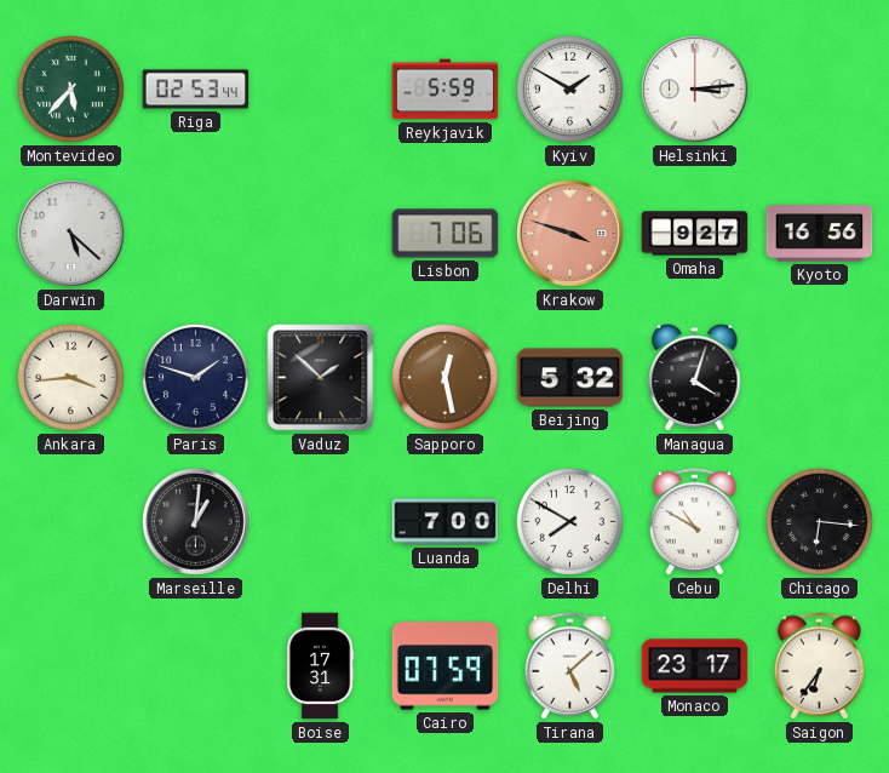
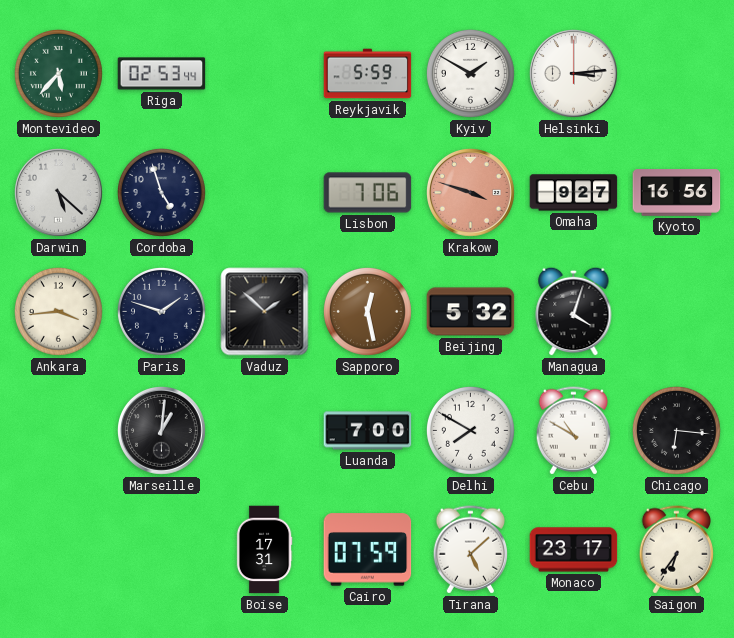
Cordoba: none -> 4:57 (161, 192)
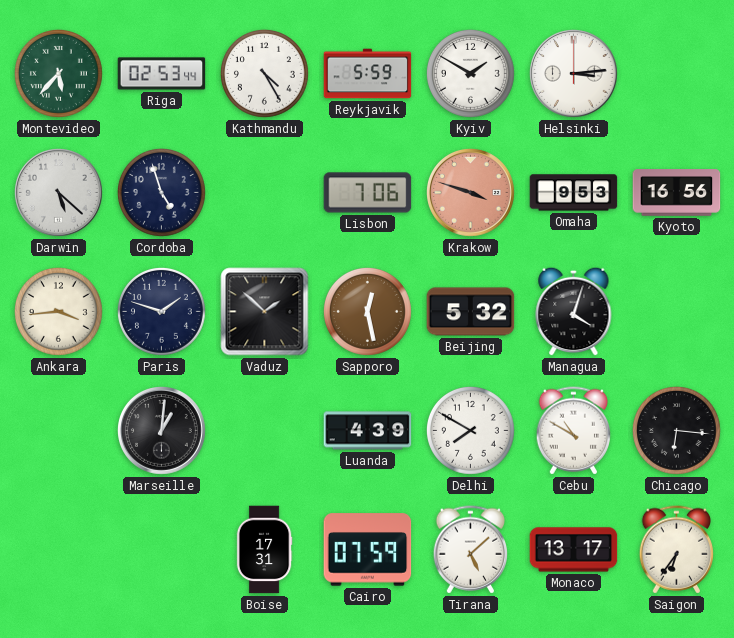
Kathmandu: none -> 4:25 (264, 73)
Omaha: 9:27 -> 9:53 (574, 193)
Luanda: 7:00 -> 4:39 (368, 431)
Monaco: 23:17 -> 13:17 (574, 550)
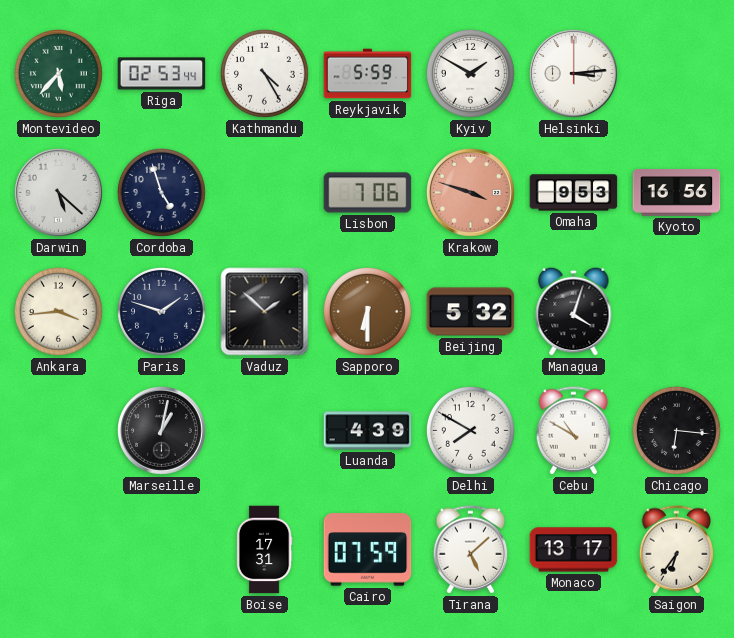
Sapporo: 12:28 -> 6:30 (367, 311)
Marseille: 1:01 -> 1:02 (162, 431)
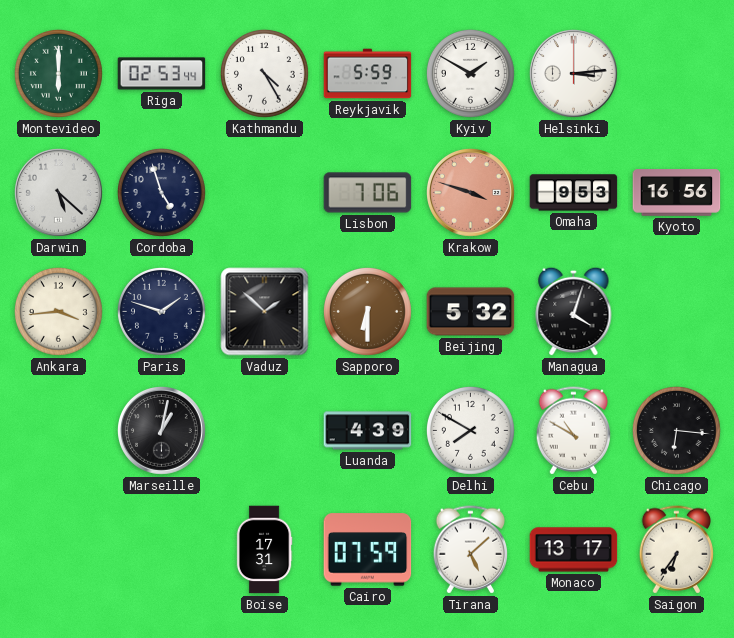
Montevideo: 5:37 -> 6:00 (58, 73)
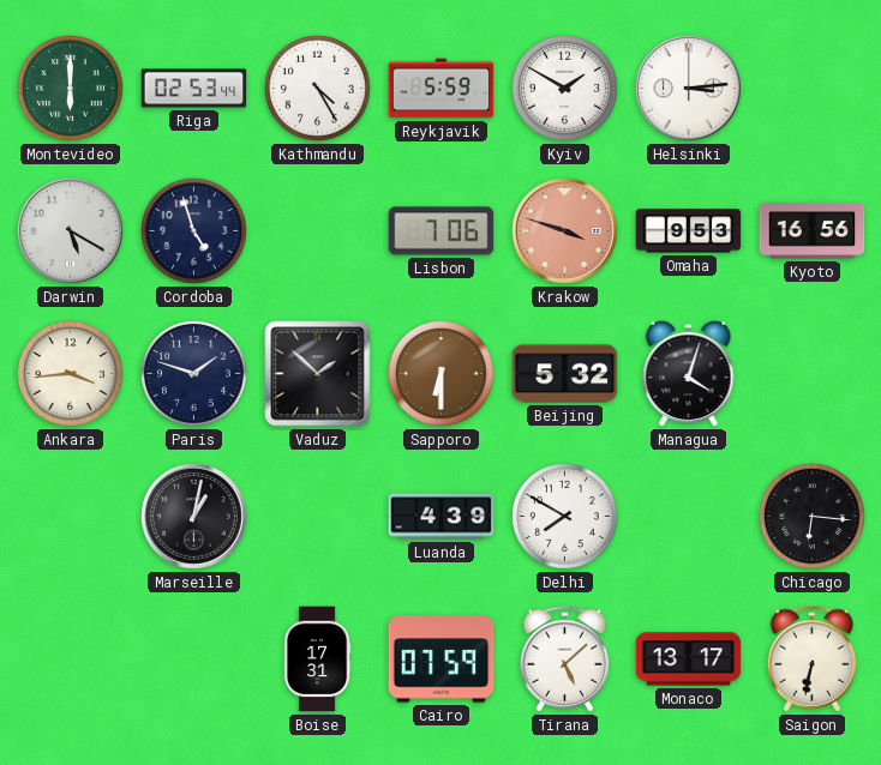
Darwin: 5:22 -> 5:20 (71, 231)
Cebu: 10:50 -> none (573, 431)
Saigon: 6:36 -> 6:32 (811, 659)
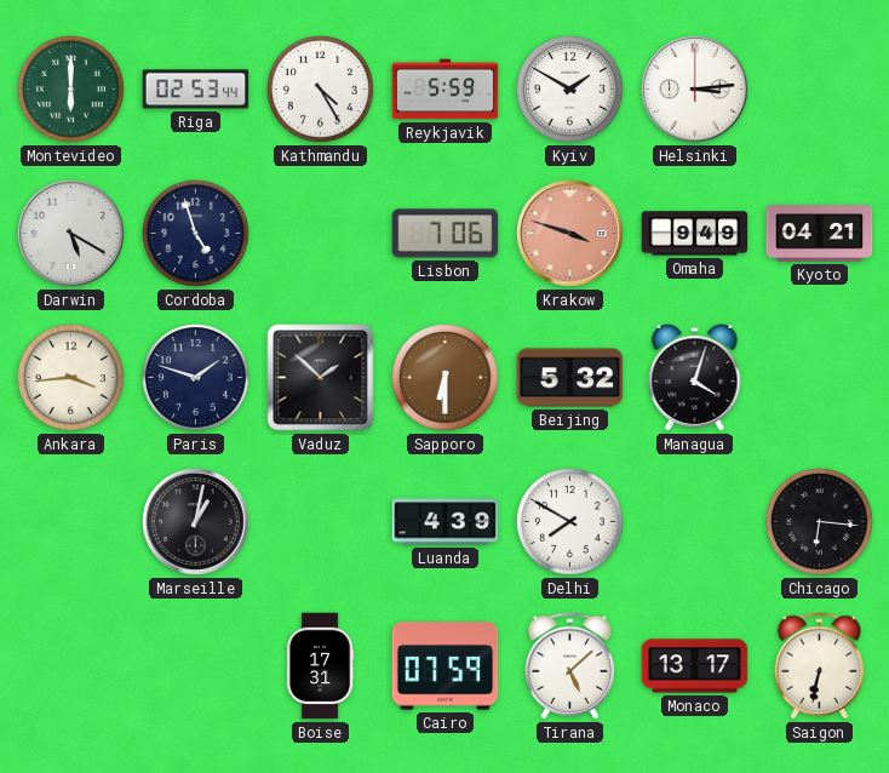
Omaha: 9:53 -> 9:49 (695, 234)
Kyoto: 16:56 -> 04:21 (820, 234)
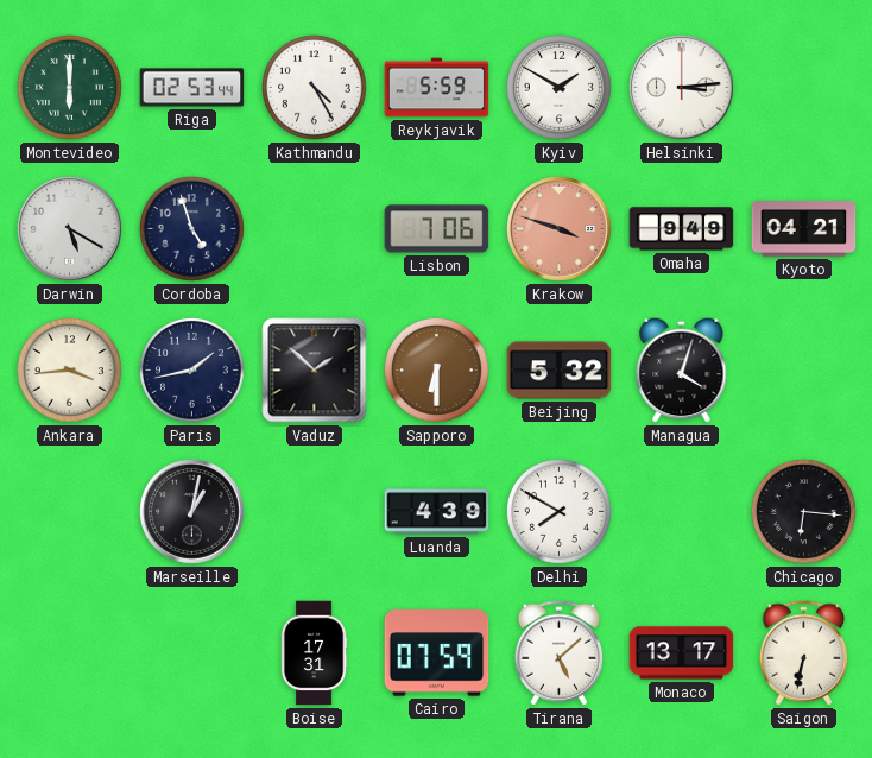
Paris: 1:48 -> 1:43 (191, 369)
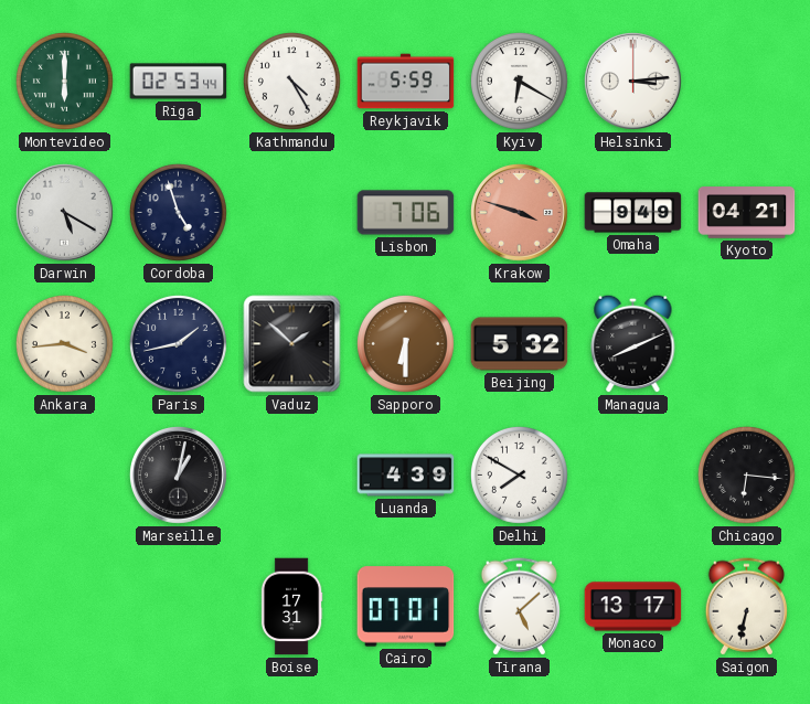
Kyiv: 1:50 -> 6:20 (519, 81)
Managua: 4:03 -> 8:11 (633, 343)
Cairo: 07:59 -> 07:01 (406, 607)
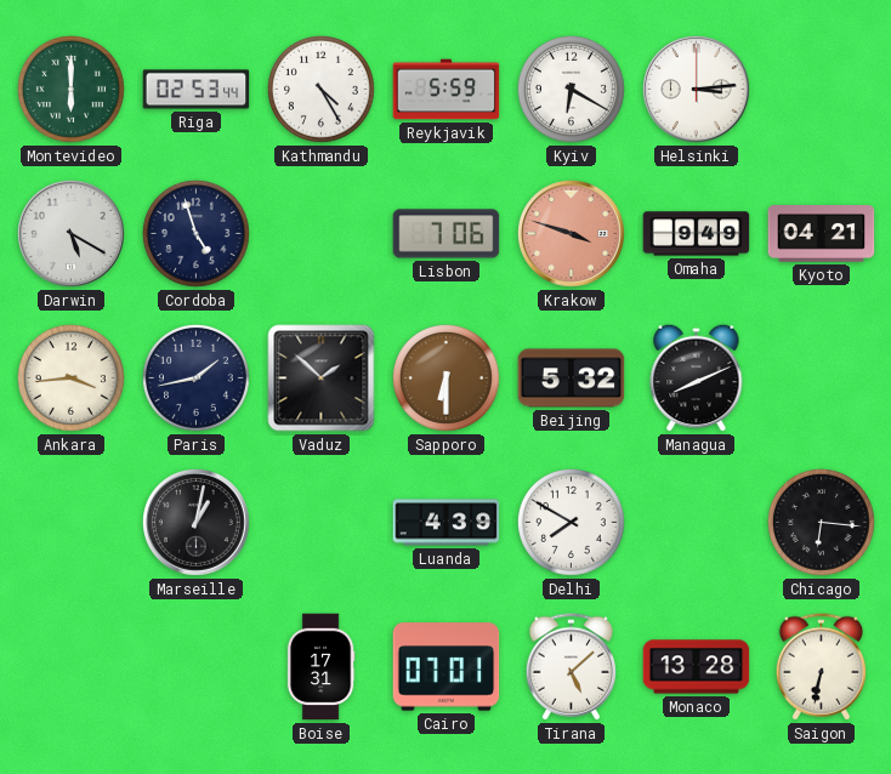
Monaco: 13:17 -> 13:28 (697, 667)
